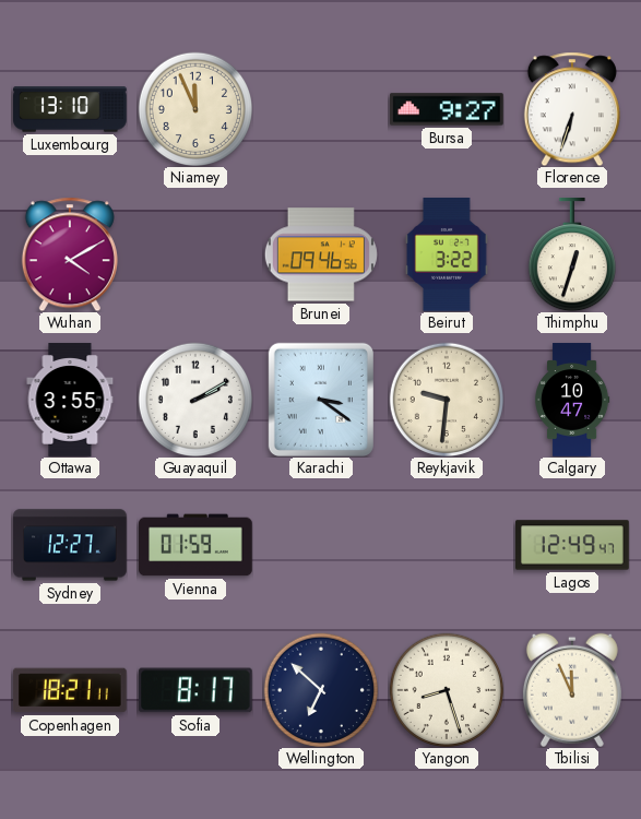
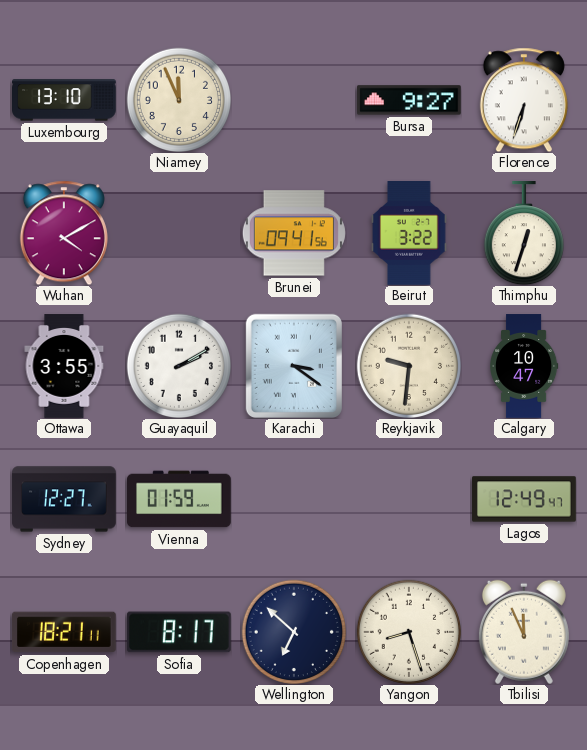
Brunei: 09:46 -> 09:41 (294, 233)
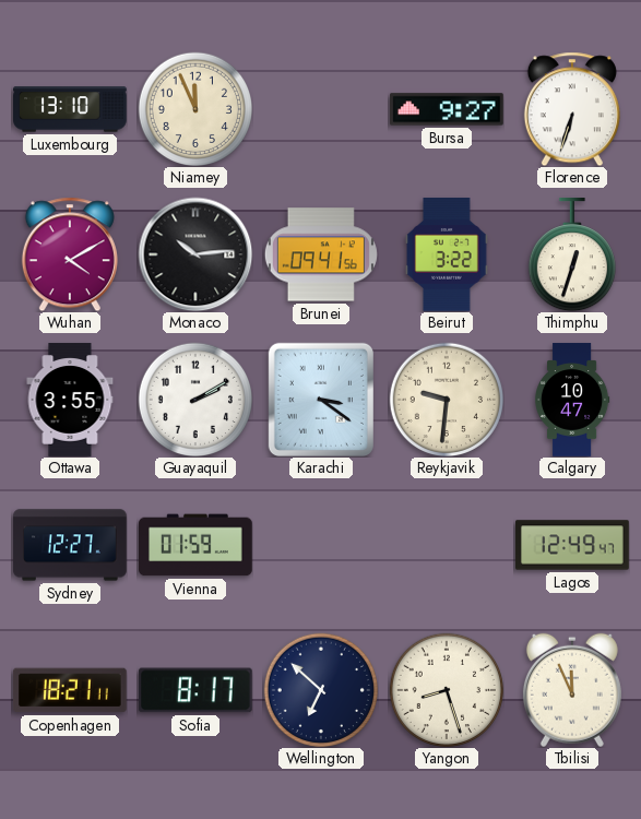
Monaco: none -> 10:14 (195, 254)
